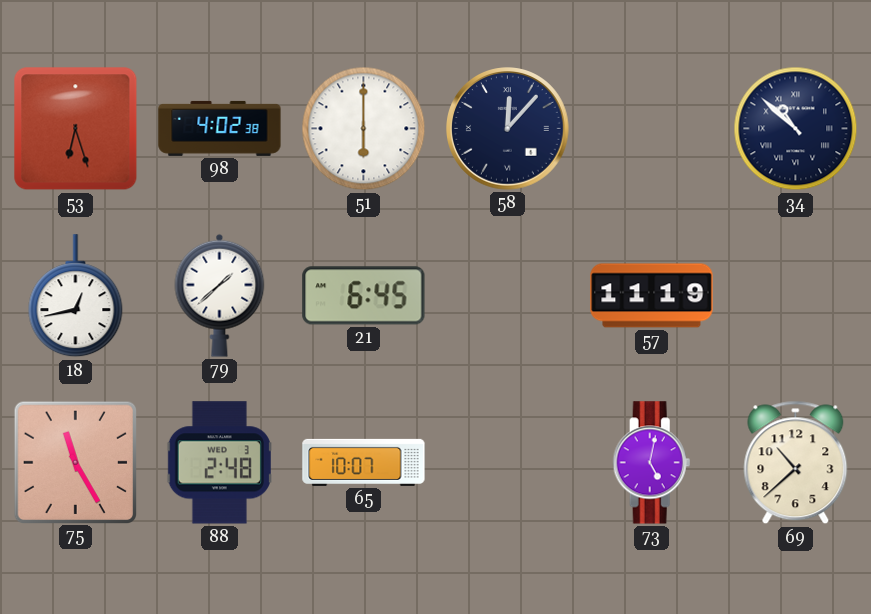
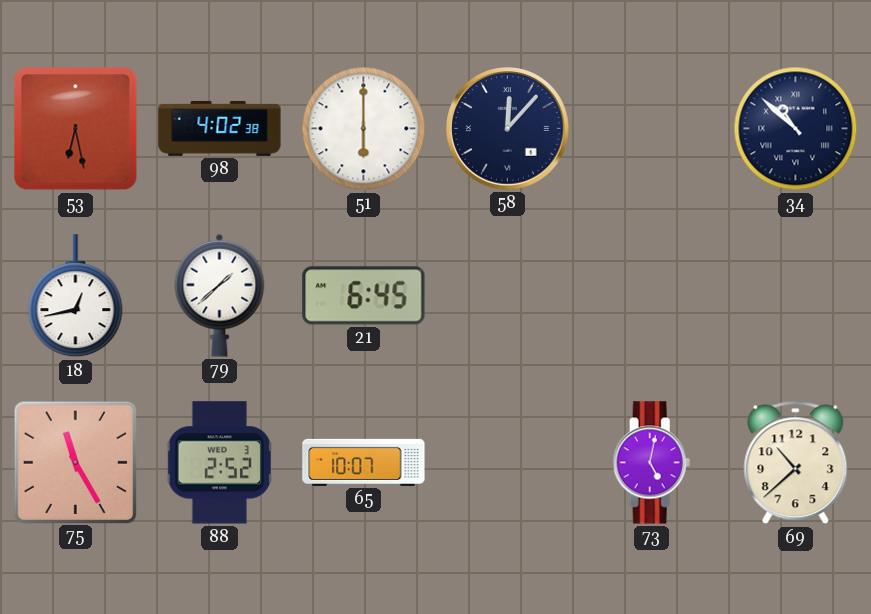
53: 6:27 -> 6:28 (76, 129)
57: 11:19 -> none (652, 296)
88: 2:48 -> 2:52 (219, 463)
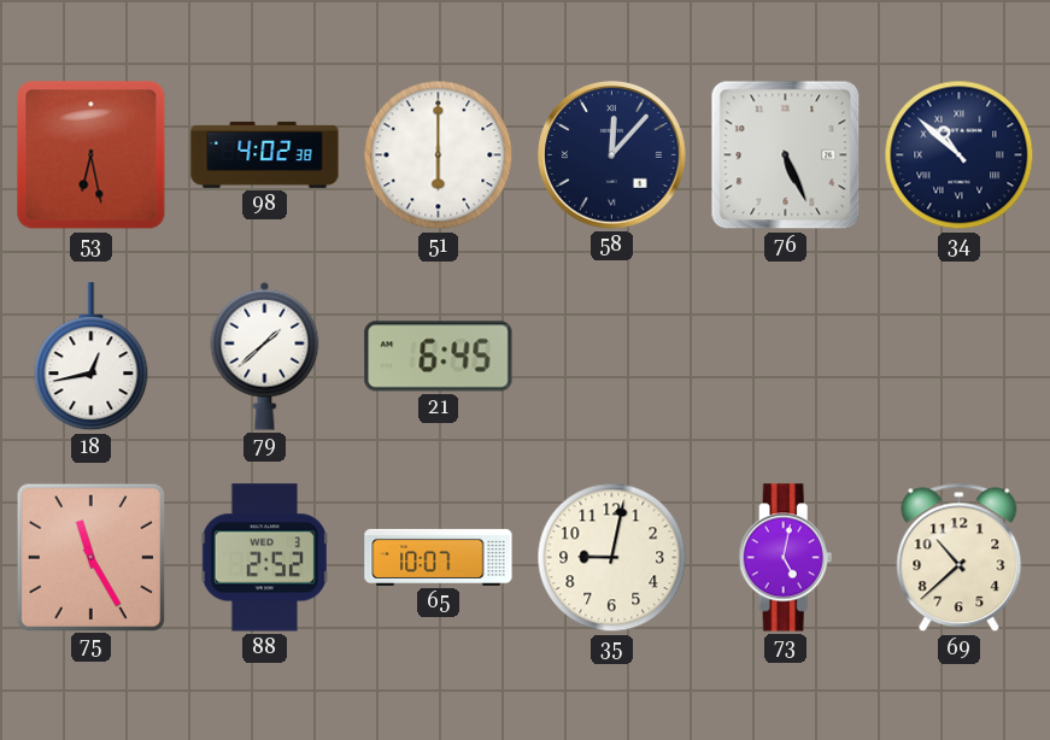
76: none -> 5:26 (786, 155)
35: none -> 9:02 (612, 558)
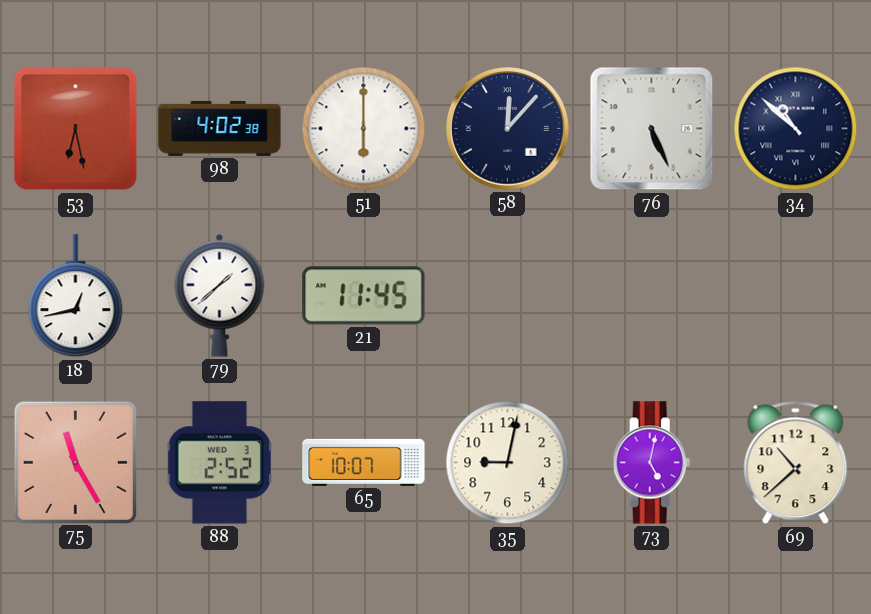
21: 6:45 -> 11:45 (364, 296)
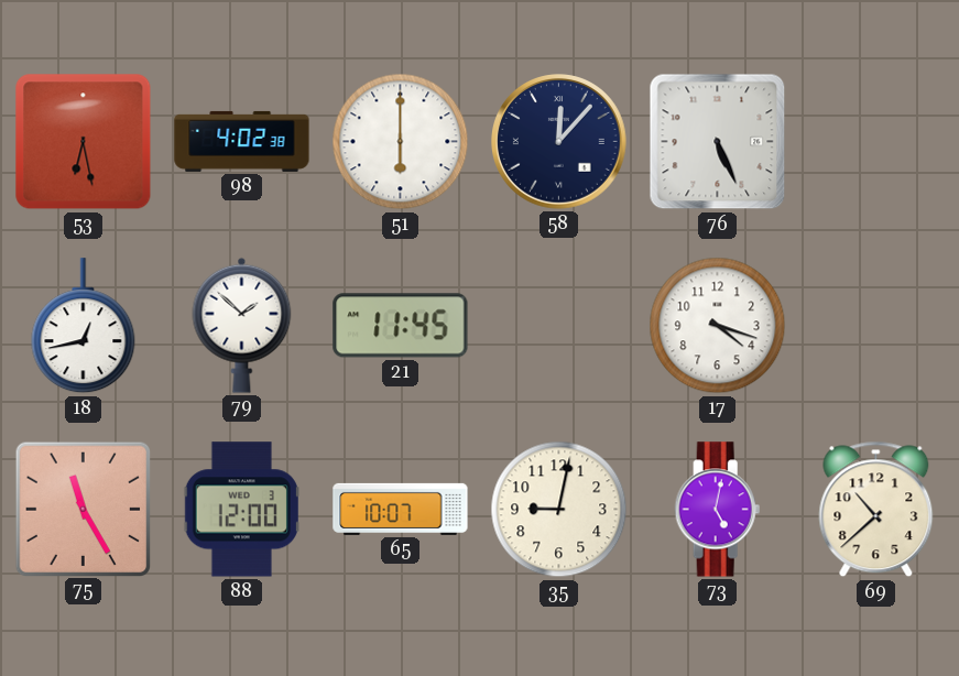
34: 10:52 -> none (796, 129)
79: 1:38 -> 1:52 (242, 325)
17: none -> 4:18 (718, 326)
88: 2:52 -> 12:00 (241, 510)
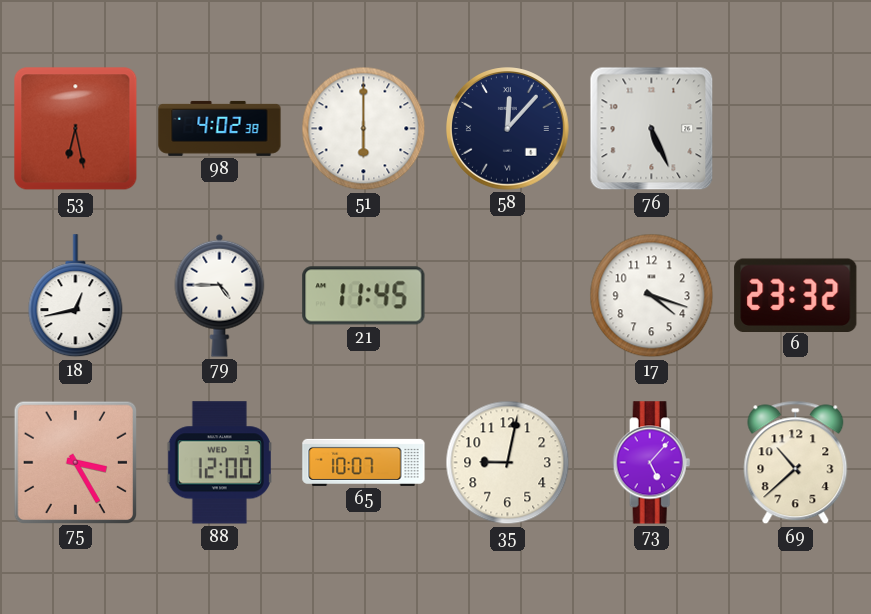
79: 1:52 -> 4:45 (220, 295)
6: none -> 23:32 (796, 295)
75: 11:25 -> 3:25 (75, 462)
73: 5:02 -> 5:07 (652, 463)
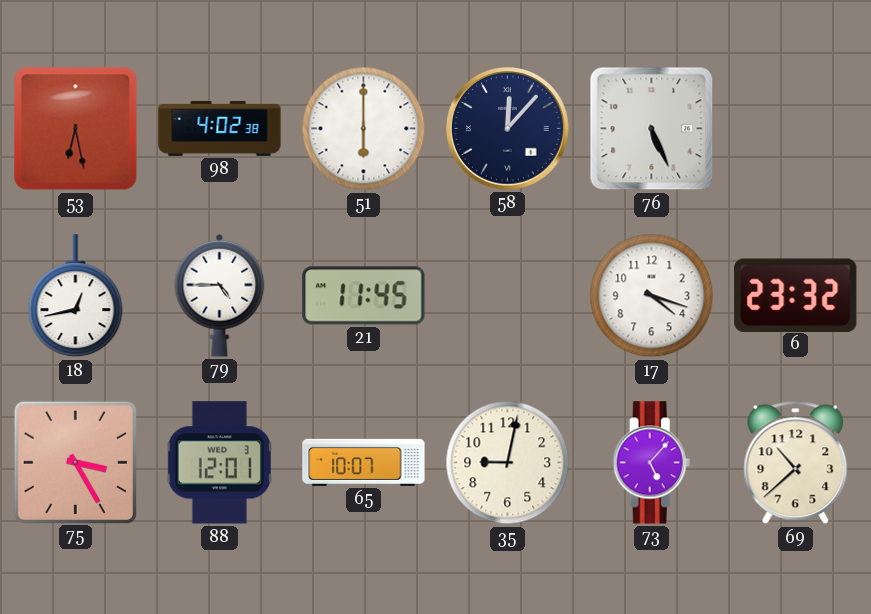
88: 12:00 -> 12:01 (219, 463)
